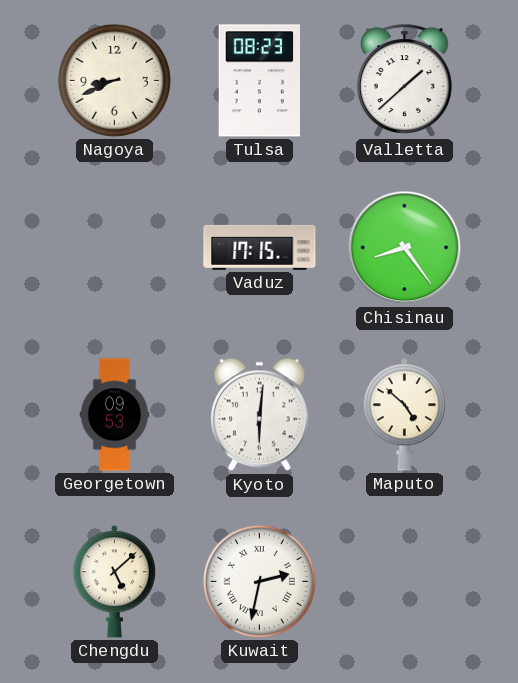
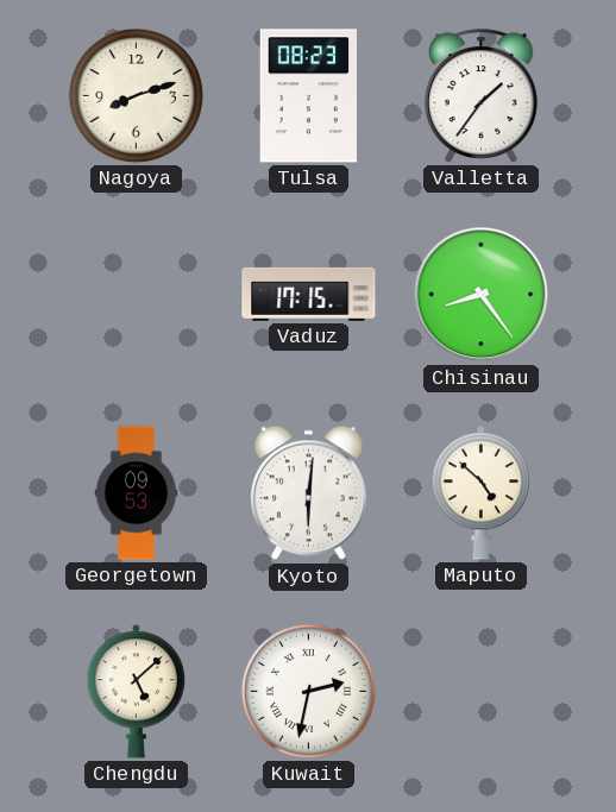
Nagoya: 8:41 -> 8:12 (136, 95)
Valletta: 1:38 -> 1:36 (480, 96)
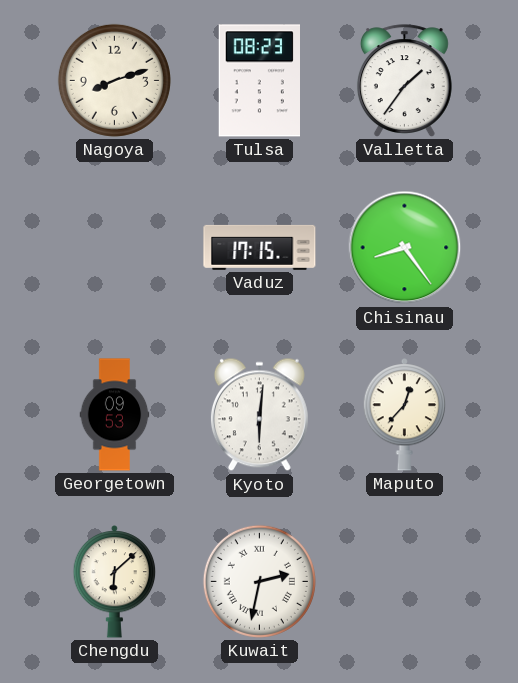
Maputo: 4:52 -> 12:37 (405, 415)
Chengdu: 5:08 -> 6:08 (115, 582)
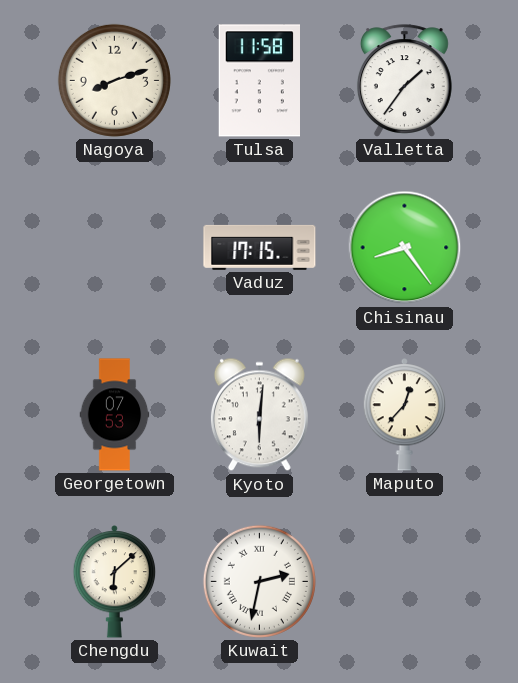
Tulsa: 08:23 -> 11:58 (259, 81)
Georgetown: 09:53 -> 07:53 (115, 415)
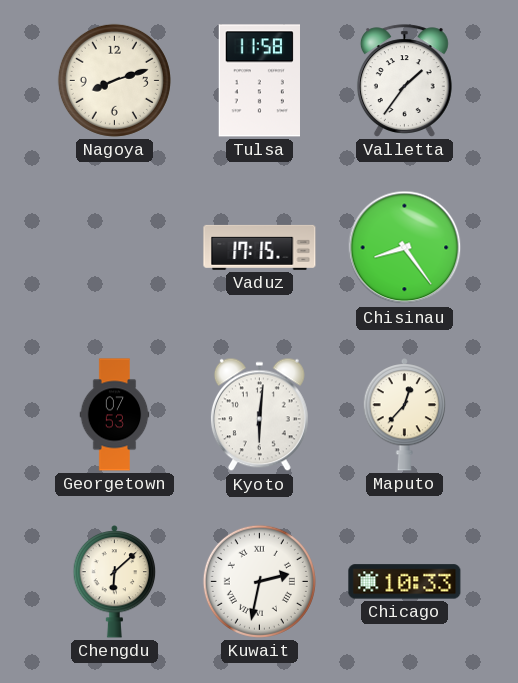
Chicago: none -> 10:33 (405, 582)
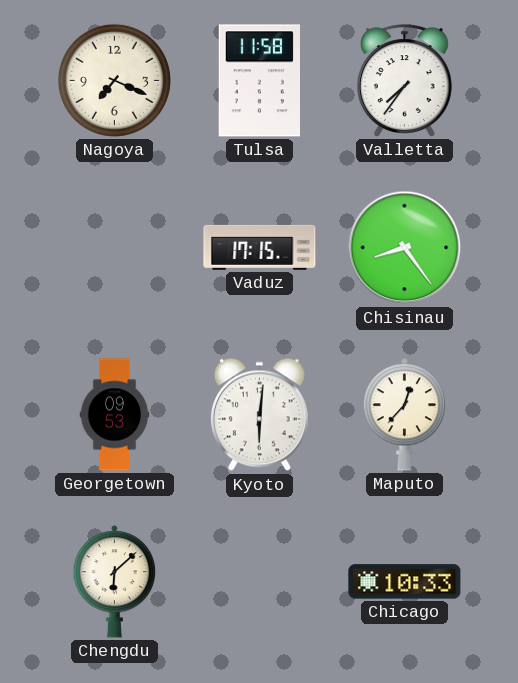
Nagoya: 8:12 -> 7:19 (114, 80)
Valletta: 1:36 -> 7:36 (404, 81)
Georgetown: 07:53 -> 09:53 (115, 415)
Kuwait: 2:32 -> none (259, 581)
